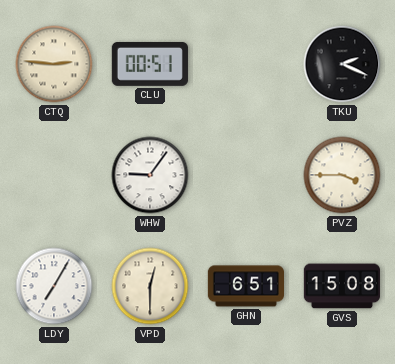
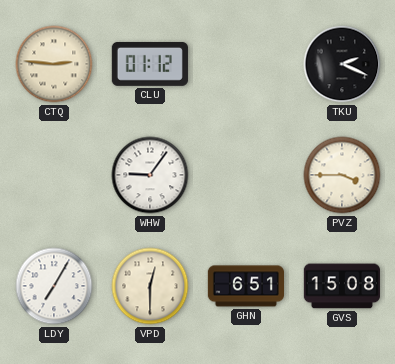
CLU: 00:51 -> 01:12 (150, 64)
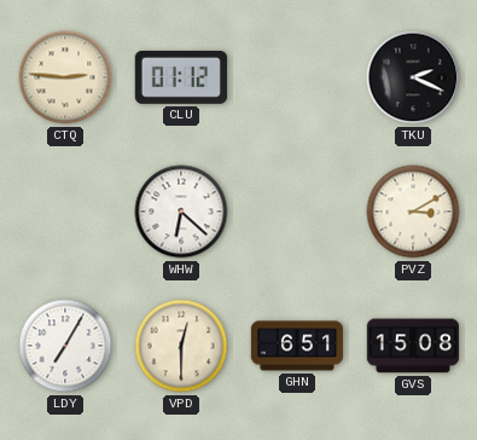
WHW: 9:06 -> 6:22 (181, 212)
PVZ: 3:45 -> 3:10 (413, 212)
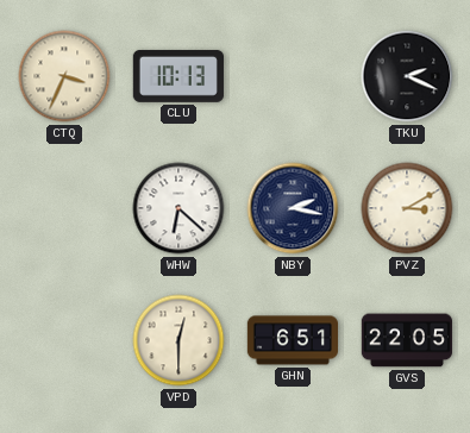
CTQ: 2:46 -> 3:34 (64, 76)
CLU: 01:12 -> 10:13 (178, 76)
NBY: none -> 2:17 (293, 208)
LDY: 7:05 -> none (65, 346)
GVS: 15:08 -> 22:05 (407, 340)
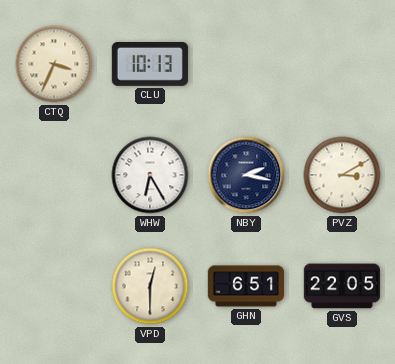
TKU: 2:19 -> none (407, 76)
WHW: 6:22 -> 6:25 (150, 175)
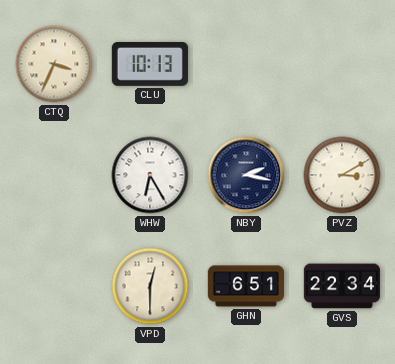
GVS: 22:05 -> 22:34 (342, 286)
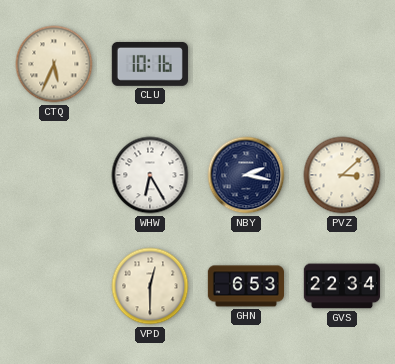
CTQ: 3:34 -> 5:34 (54, 64)
CLU: 10:13 -> 10:16 (150, 64)
PVZ: 3:10 -> 3:08 (342, 175)
GHN: 6:51 -> 6:53 (245, 286)
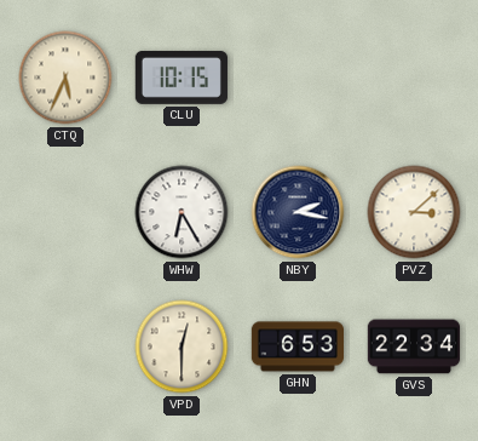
CLU: 10:16 -> 10:15 (182, 78)
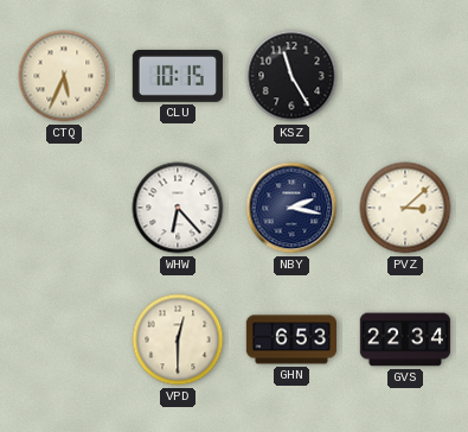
KSZ: none -> 11:25 (291, 76)
WHW: 6:25 -> 6:23 (178, 208)
